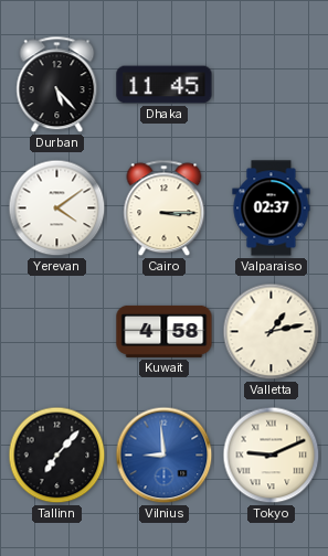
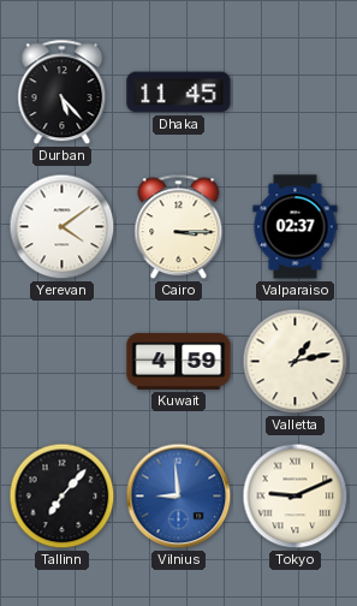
Kuwait: 4:58 -> 4:59 (179, 361)
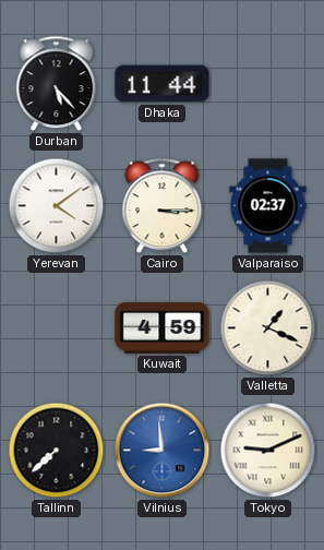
Dhaka: 11:45 -> 11:44 (163, 84)
Valletta: 1:13 -> 1:19 (268, 328)
Tallinn: 7:07 -> 7:38 (57, 451)
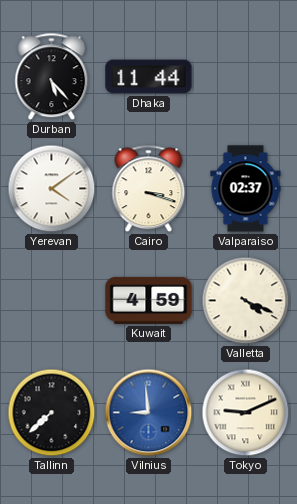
Cairo: 3:15 -> 3:18 (149, 189)
Valletta: 1:19 -> 4:19 (246, 301)
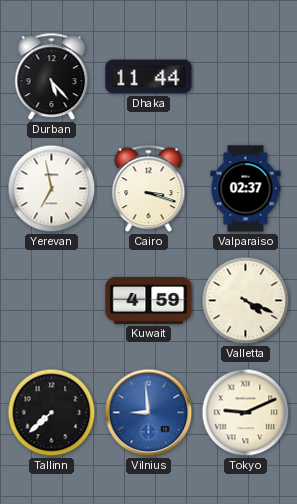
Yerevan: 4:09 -> 6:58 (52, 189)
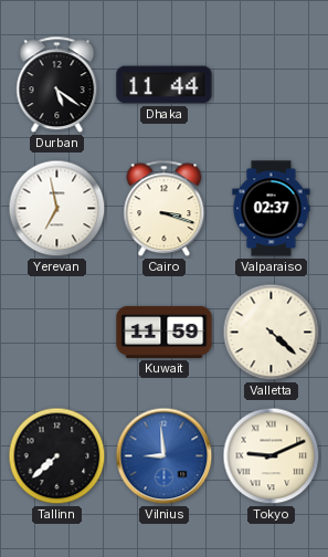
Durban: 5:23 -> 5:21 (57, 85)
Kuwait: 4:59 -> 11:59 (165, 332)
Valletta: 4:19 -> 4:22 (272, 333)
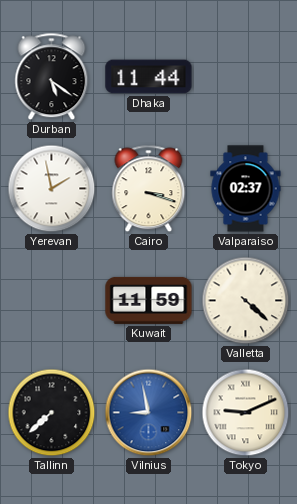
Yerevan: 6:58 -> 1:58 (52, 189)
Vilnius: 8:59 -> 8:58 (149, 413)
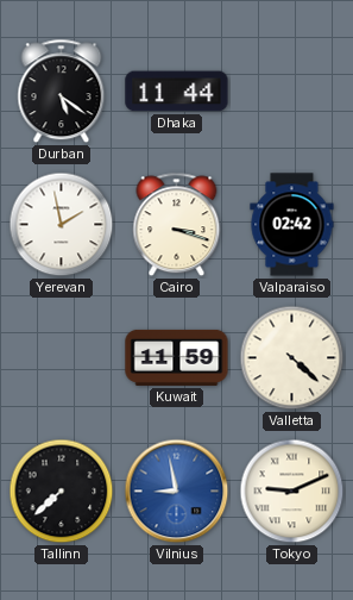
Valparaiso: 02:37 -> 02:42 (292, 225)
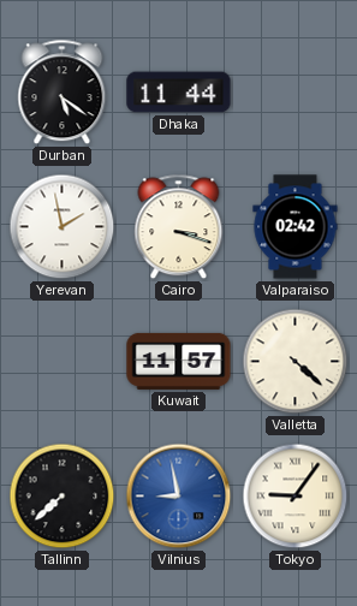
Kuwait: 11:59 -> 11:57 (179, 361)
Tokyo: 9:11 -> 9:06 (296, 497)
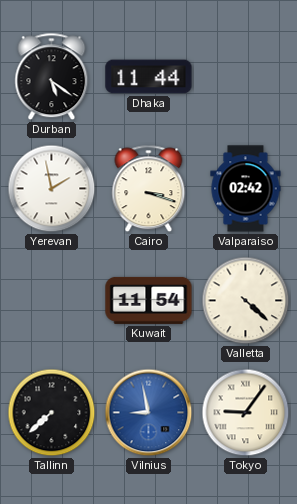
Kuwait: 11:57 -> 11:54 (149, 300)
